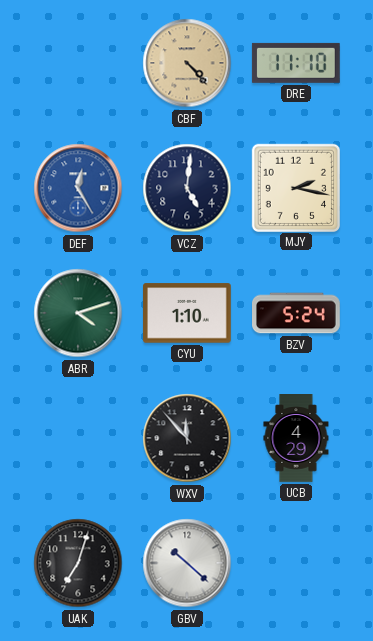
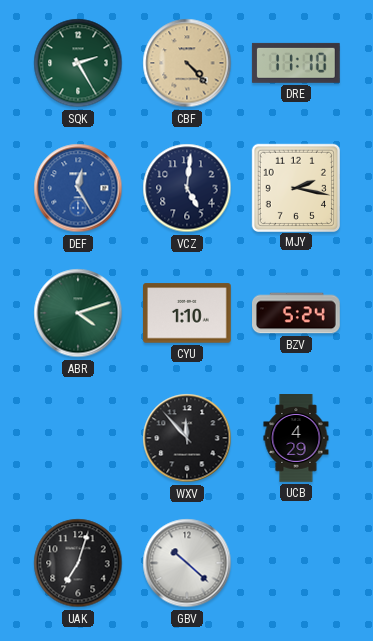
SQK: none -> 2:25 (78, 63)
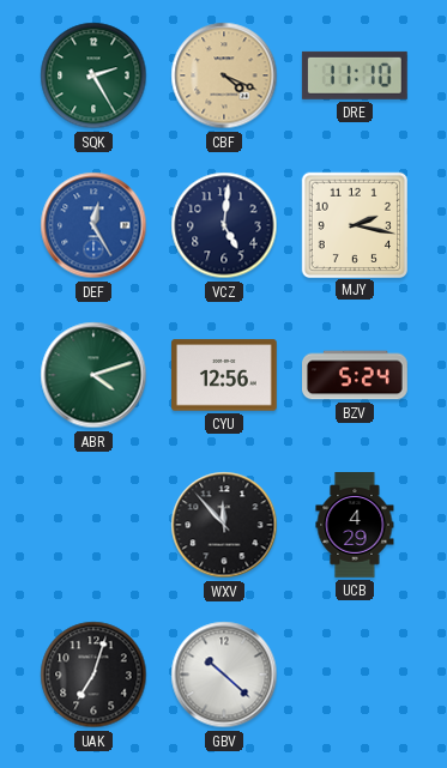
CBF: 4:23 -> 4:19 (224, 75)
CYU: 1:10 -> 12:56 (225, 375)
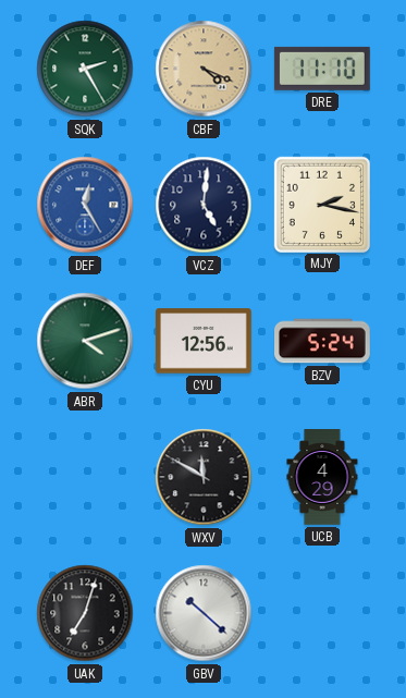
WXV: 11:53 -> 11:50 (204, 477)
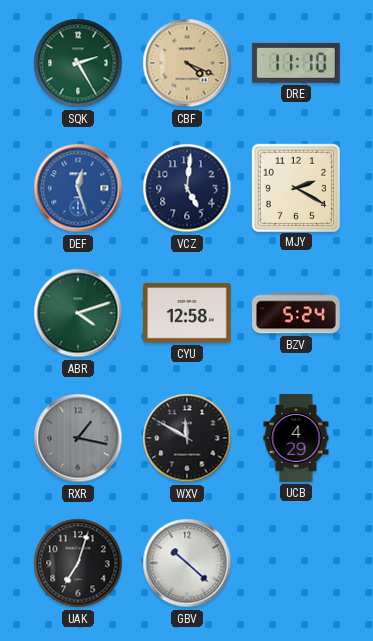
DEF: 12:25 -> 12:27 (78, 188)
MJY: 2:17 -> 2:20 (295, 187)
CYU: 12:56 -> 12:58 (188, 313)
RXR: none -> 1:17 (78, 438)
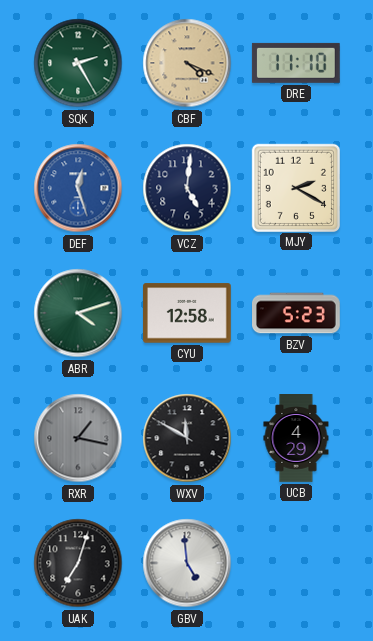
BZV: 5:24 -> 5:23 (297, 313)
GBV: 10:22 -> 4:59 (187, 563)
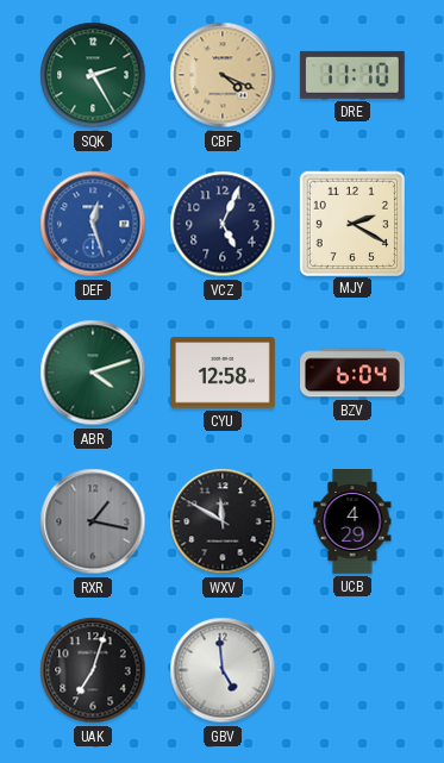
VCZ: 5:01 -> 5:04 (223, 224)
BZV: 5:23 -> 6:04 (354, 373)
